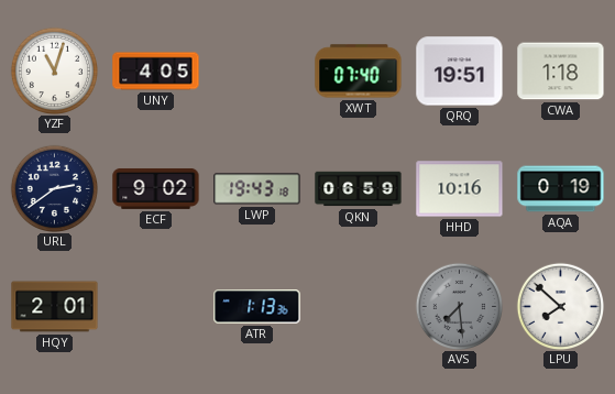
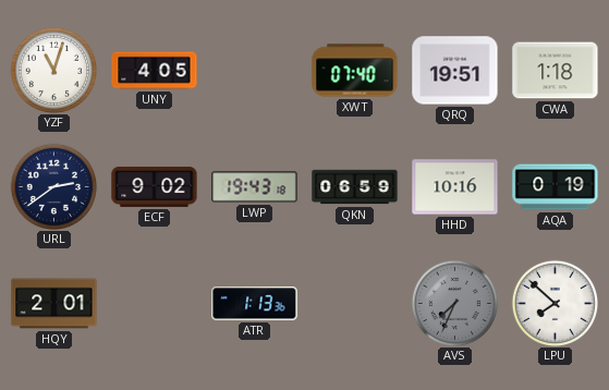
AVS: 7:29 -> 7:34 (454, 303)
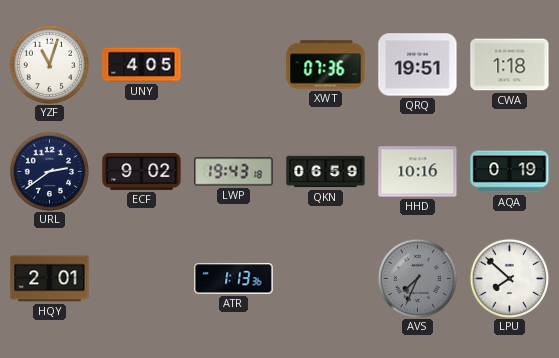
XWT: 07:40 -> 07:36 (326, 65)
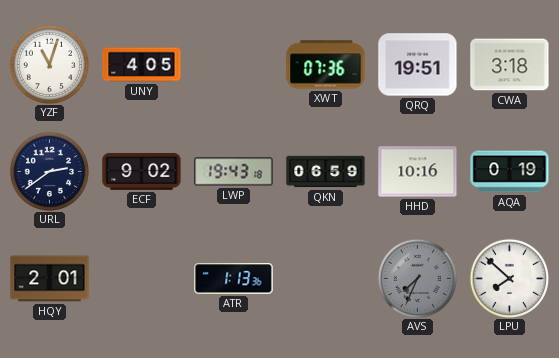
CWA: 1:18 -> 3:18 (510, 65)
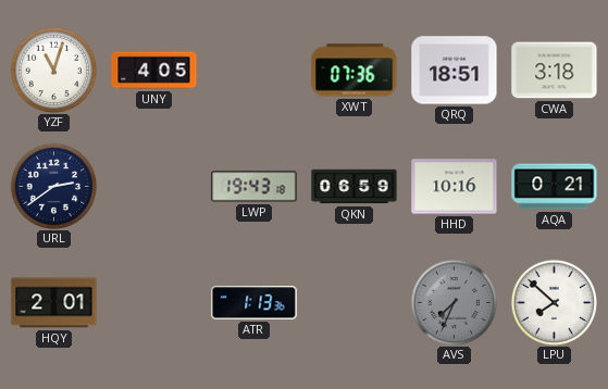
QRQ: 19:51 -> 18:51 (455, 71)
ECF: 9:02 -> none (142, 171)
AQA: 0:19 -> 0:21 (555, 187)
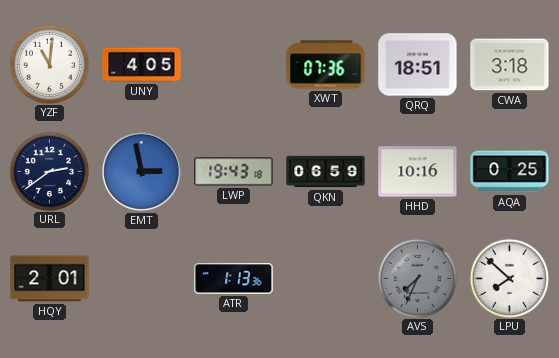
YZF: 11:03 -> 11:01 (49, 64)
EMT: none -> 2:58 (141, 171)
AQA: 0:21 -> 0:25 (510, 172)
